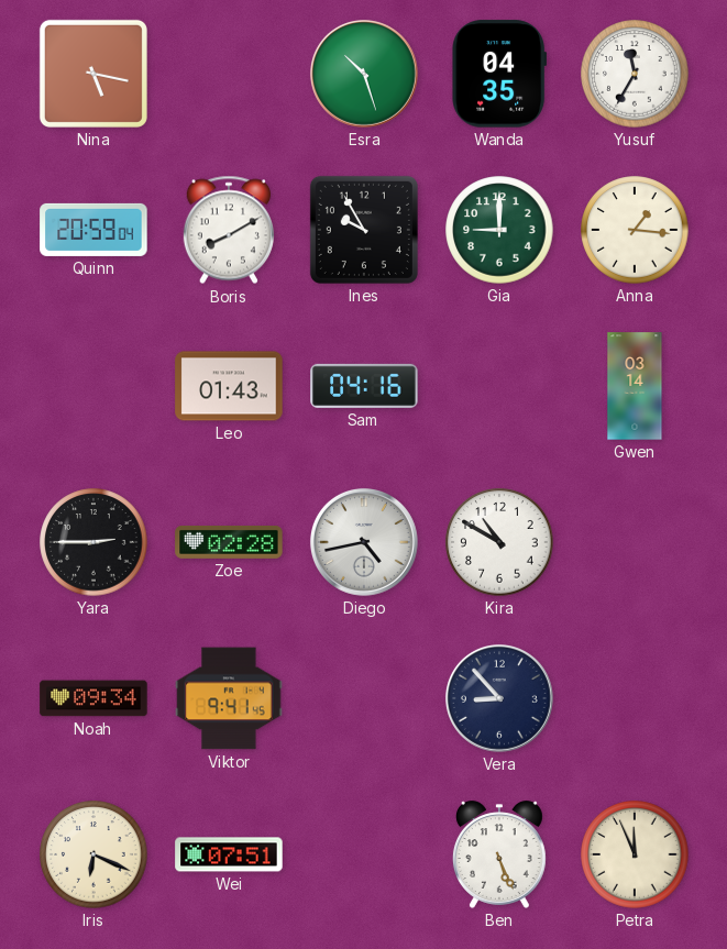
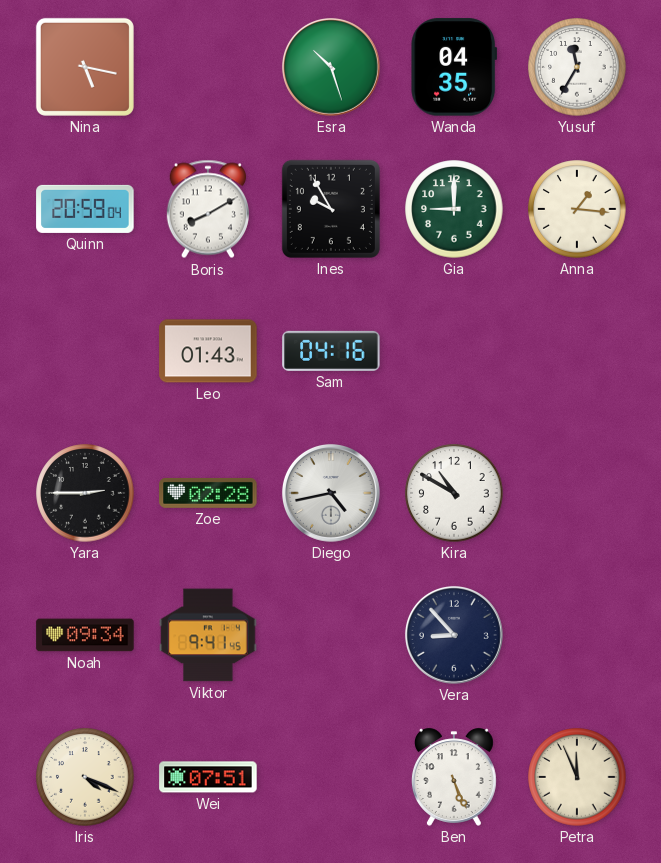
Gwen: 03:14 -> none (635, 386)
Iris: 6:19 -> 4:19 (85, 777)
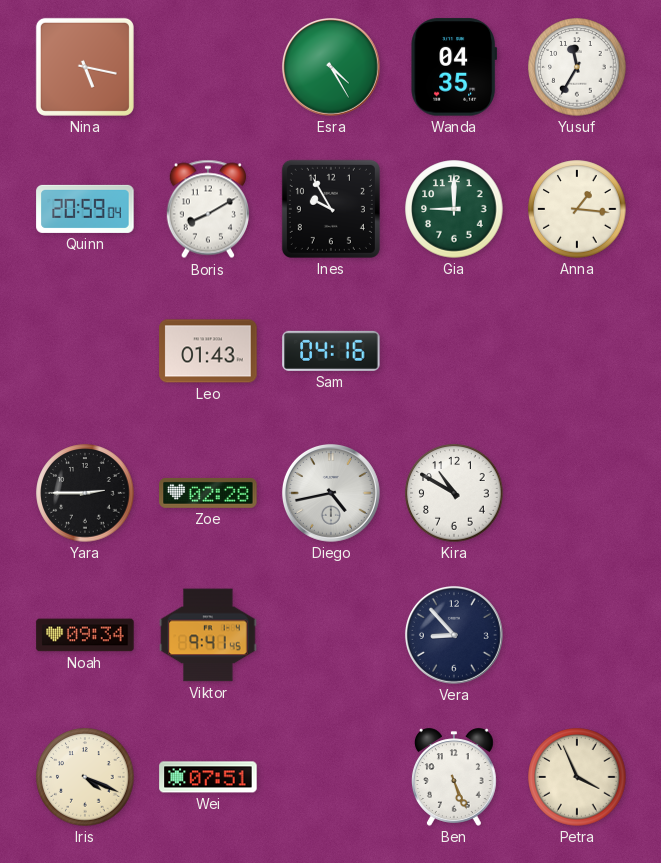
Esra: 10:27 -> 4:25 (331, 67)
Petra: 11:56 -> 3:56 (577, 777)
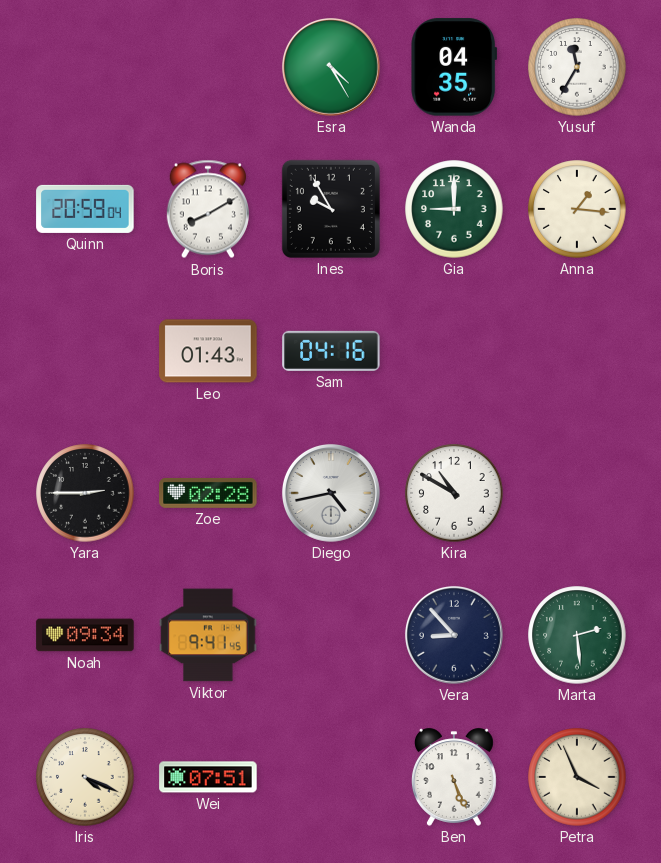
Nina: 5:17 -> none (85, 67)
Marta: none -> 2:29 (577, 635)
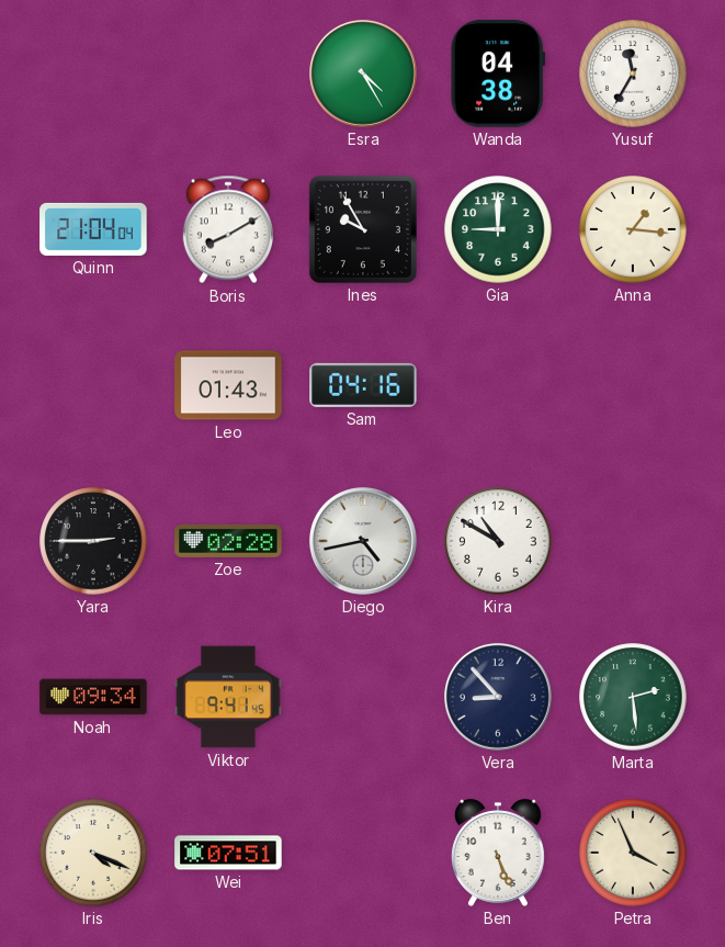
Wanda: 04:35 -> 04:38 (498, 74)
Quinn: 20:59 -> 21:04 (93, 229)
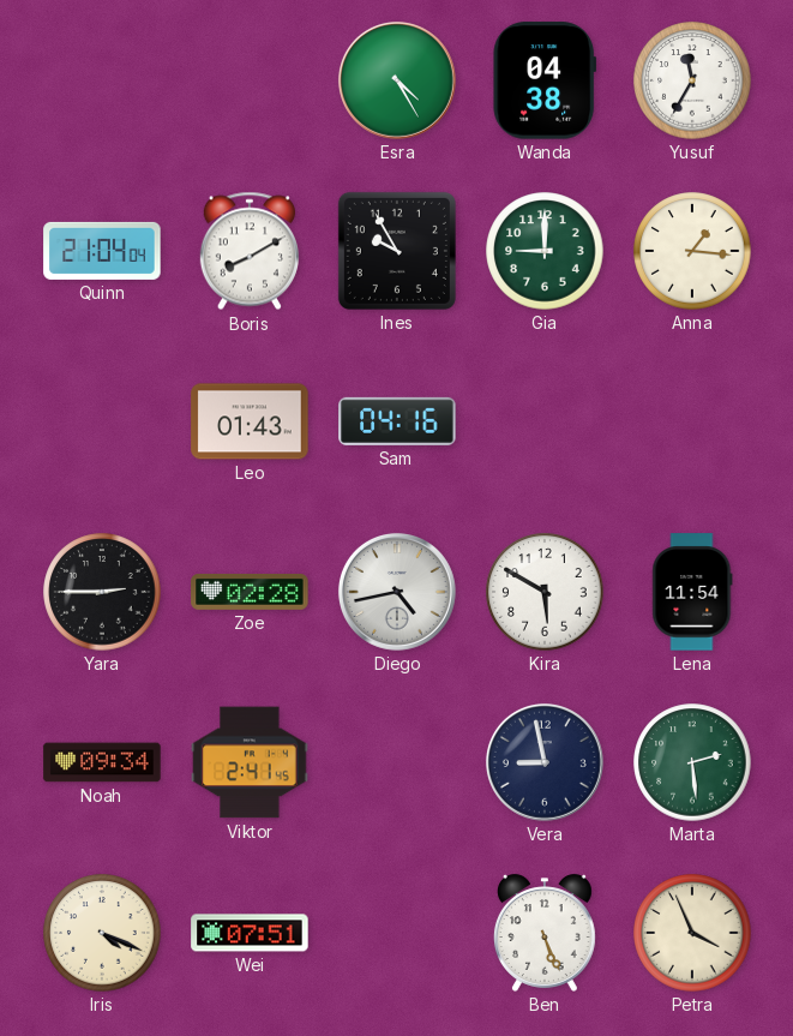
Kira: 10:50 -> 5:50 (545, 592)
Lena: none -> 11:54 (692, 592)
Viktor: 9:41 -> 2:41 (250, 762)
Vera: 8:53 -> 8:58 (545, 762)
